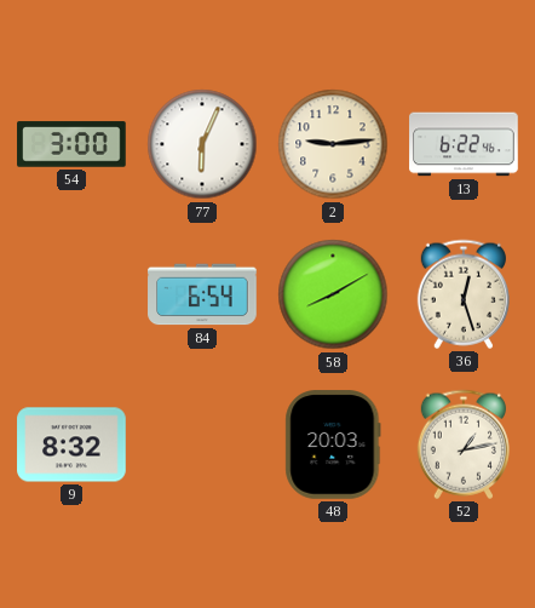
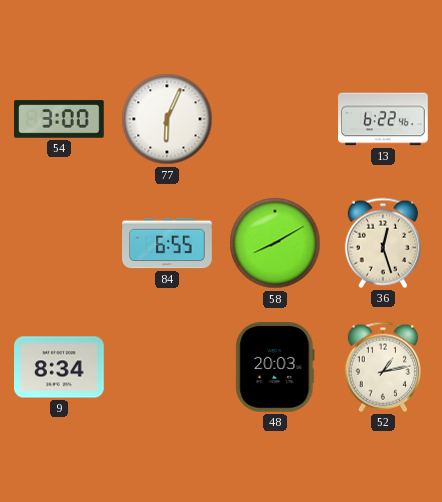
2: 9:14 -> none (333, 144)
84: 6:54 -> 6:55 (167, 243)
9: 8:32 -> 8:34 (59, 367)
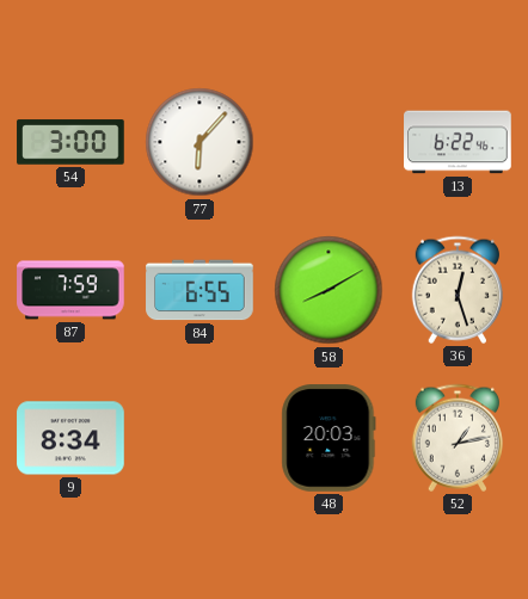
77: 6:04 -> 6:07 (199, 142)
87: none -> 7:59 (70, 290)
